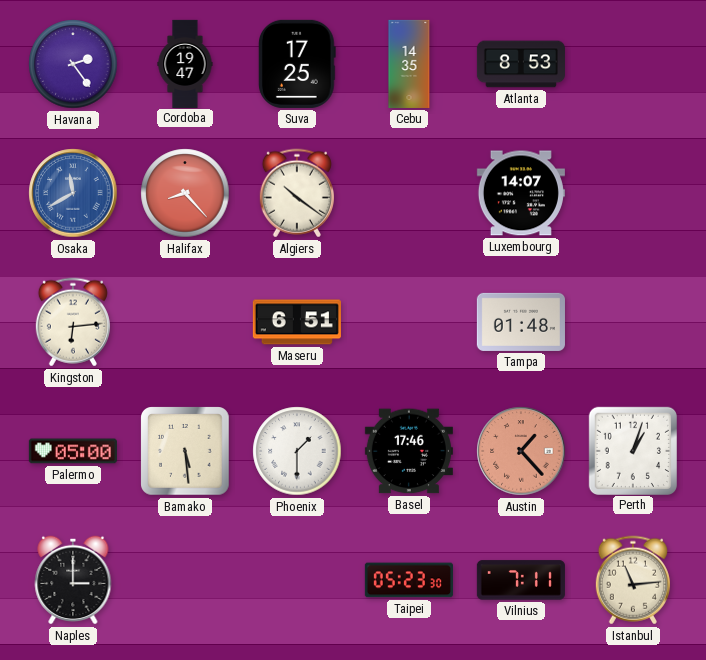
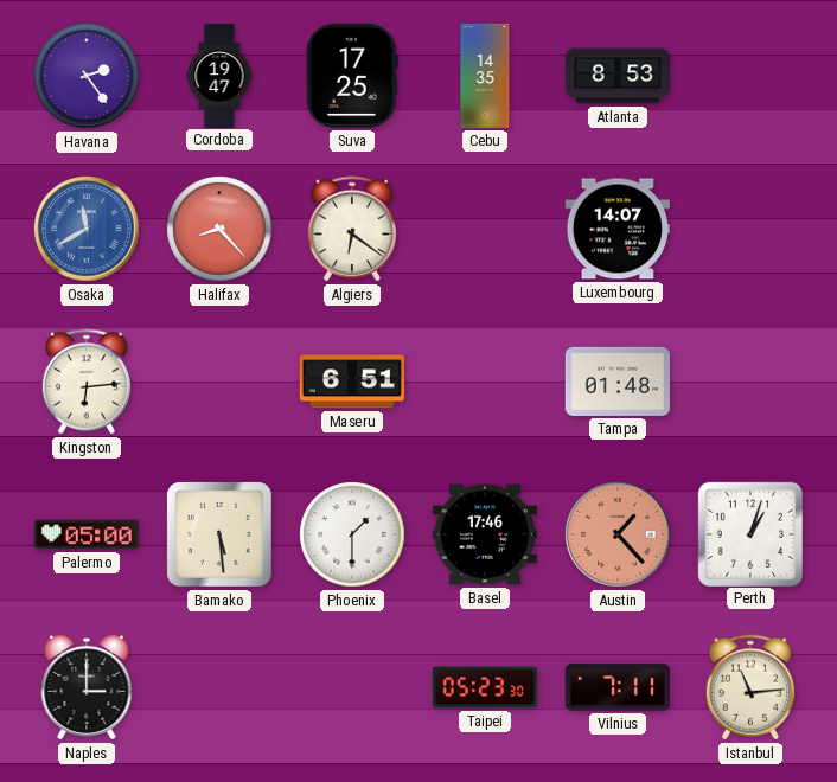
Algiers: 10:21 -> 6:21 (352, 229)
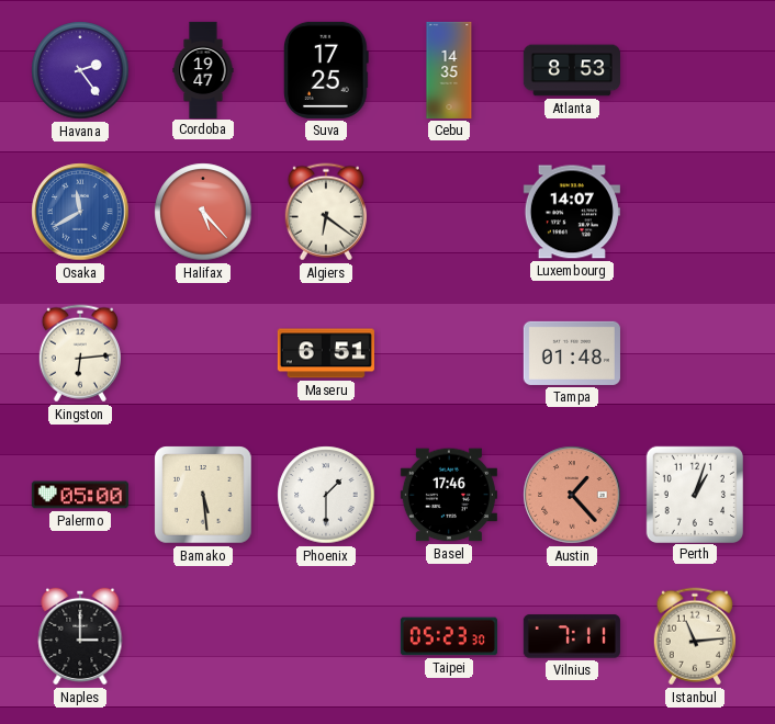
Halifax: 8:23 -> 5:23 (203, 212)
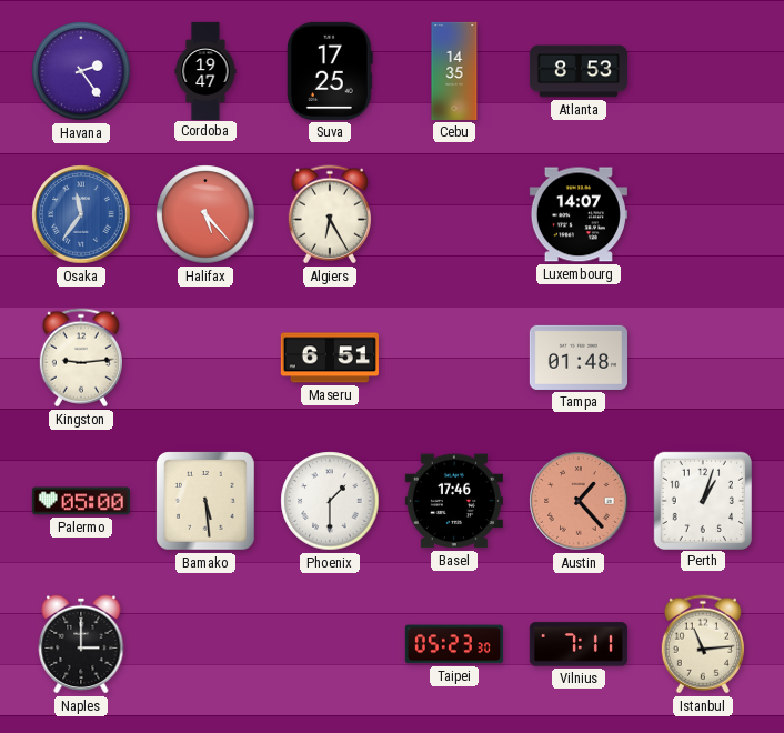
Osaka: 11:40 -> 11:36 (81, 214)
Algiers: 6:21 -> 6:25 (330, 214)
Kingston: 6:14 -> 9:14 (81, 358)
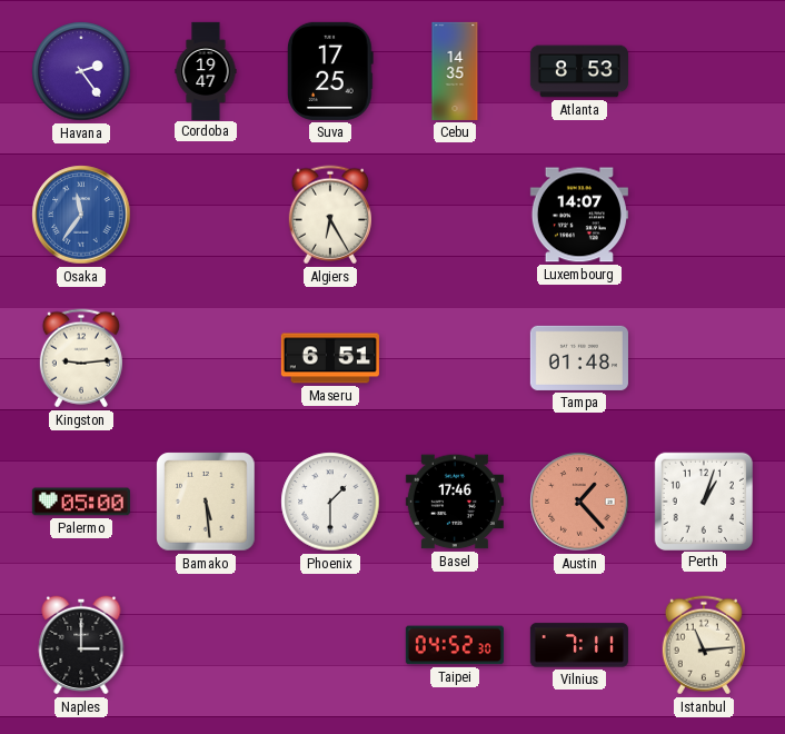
Halifax: 5:23 -> none (205, 214)
Taipei: 05:23 -> 04:52 (455, 645)
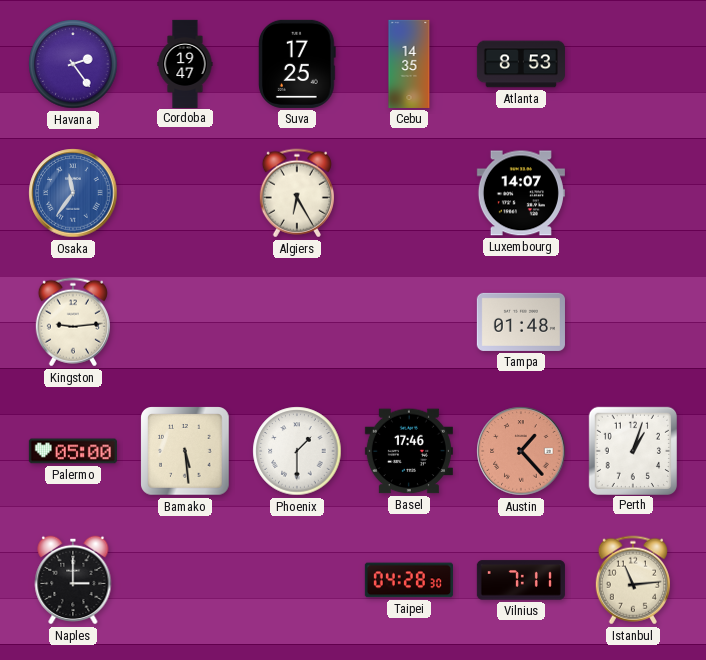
Maseru: 6:51 -> none (330, 358)
Taipei: 04:52 -> 04:28 (409, 580)
